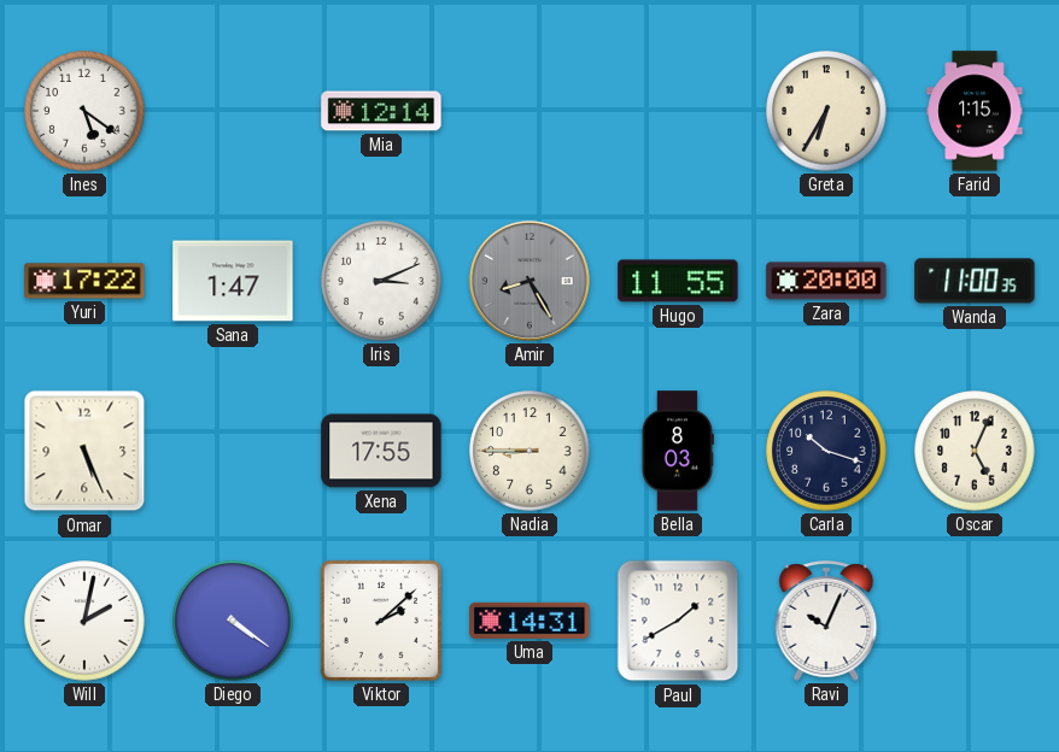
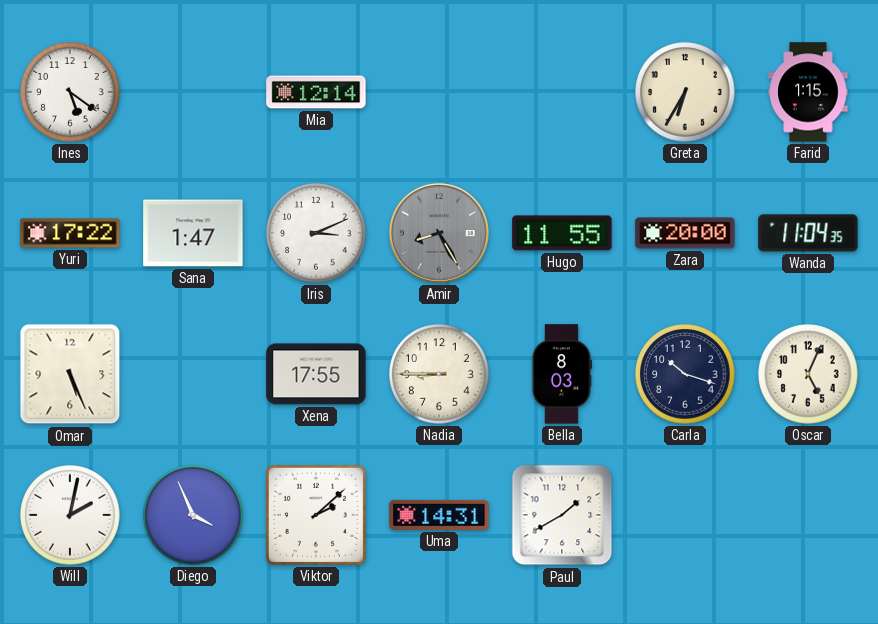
Wanda: 11:00 -> 11:04 (808, 233)
Diego: 4:21 -> 3:56 (193, 515)
Ravi: 10:04 -> none (826, 621)
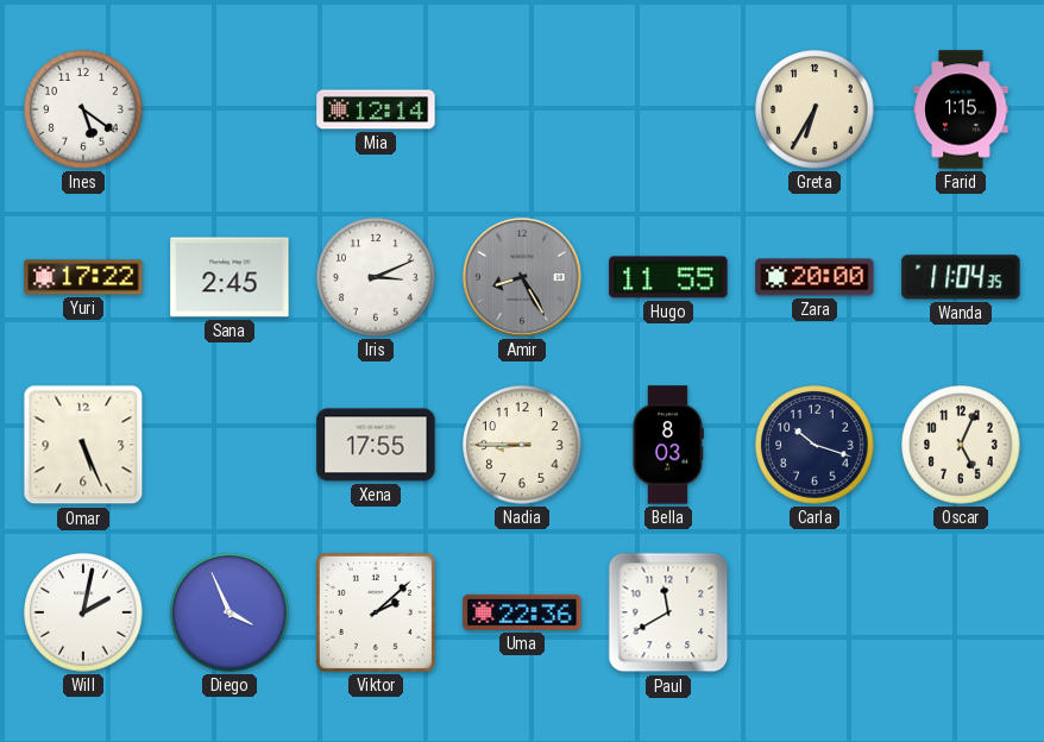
Sana: 1:47 -> 2:45 (229, 277)
Uma: 14:31 -> 22:36 (522, 612)
Paul: 1:40 -> 11:40 (668, 612)
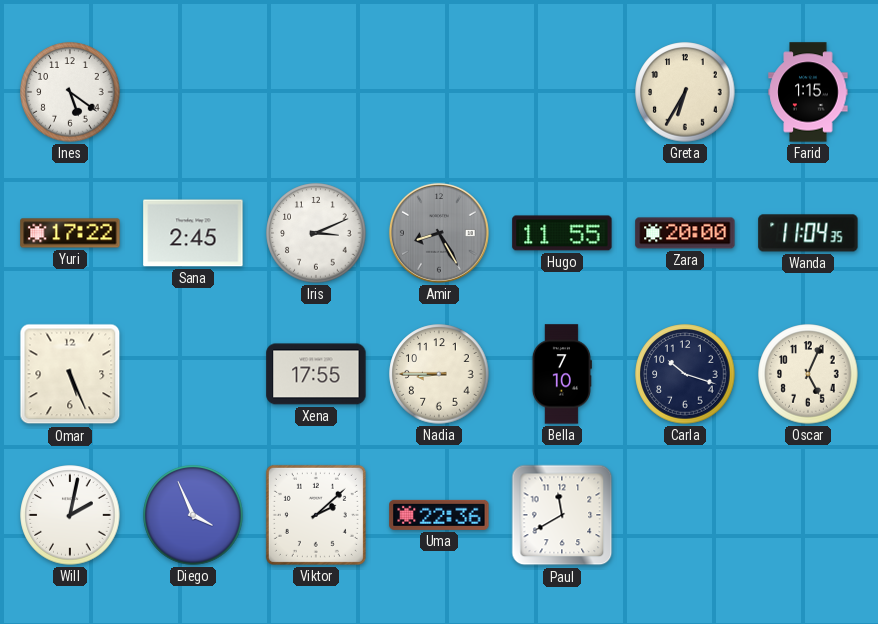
Mia: 12:14 -> none (376, 109)
Bella: 8:03 -> 7:10 (562, 374)
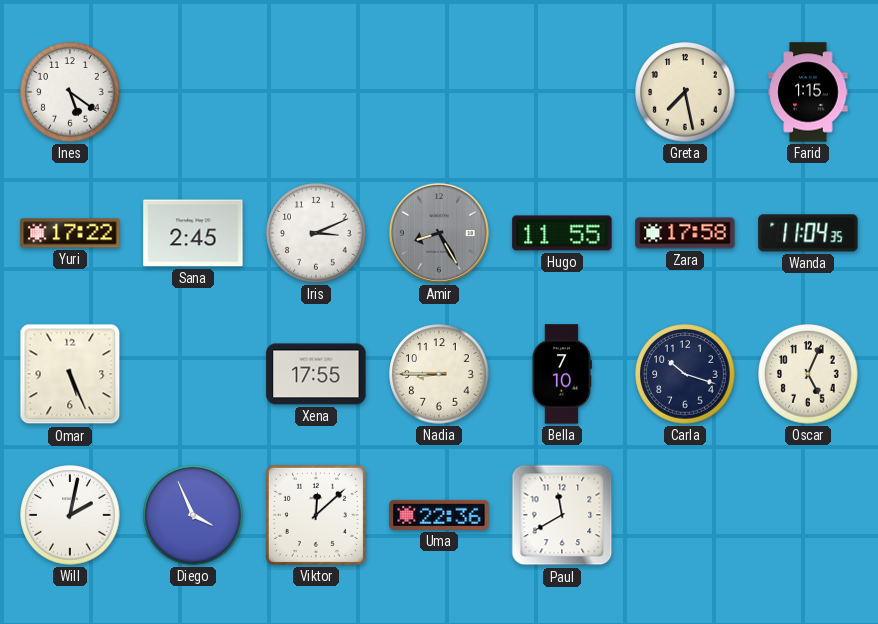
Greta: 6:35 -> 7:28 (685, 92)
Zara: 20:00 -> 17:58 (685, 233)
Viktor: 2:08 -> 12:08 (316, 515)
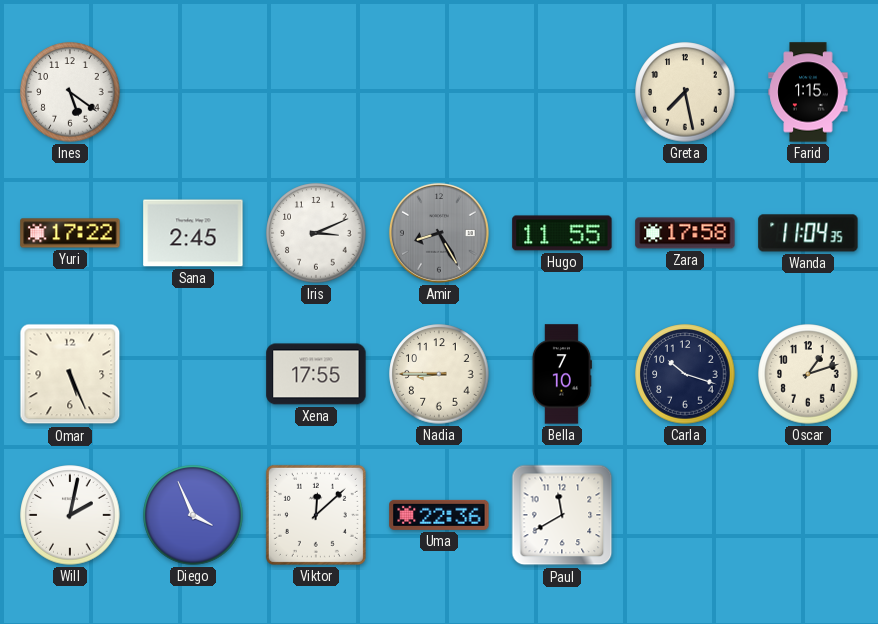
Oscar: 5:04 -> 1:12 (808, 374)
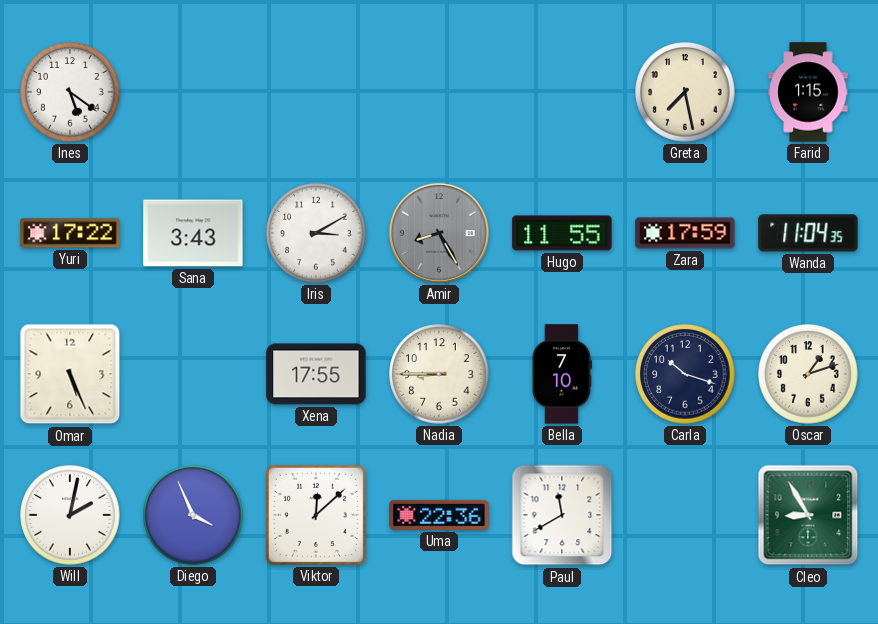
Sana: 2:45 -> 3:43 (193, 233)
Iris: 3:11 -> 3:10 (316, 233)
Zara: 17:58 -> 17:59 (685, 233)
Cleo: none -> 8:55 (808, 515)
